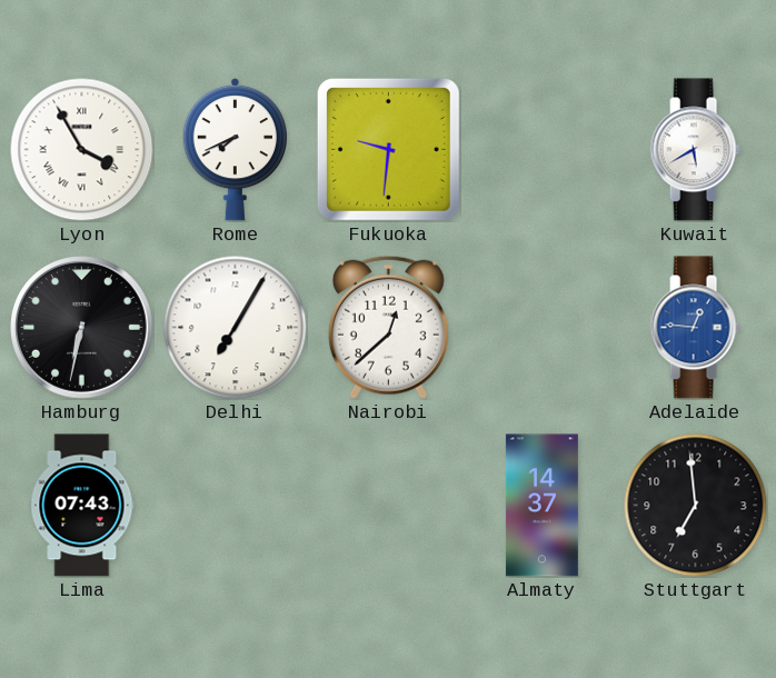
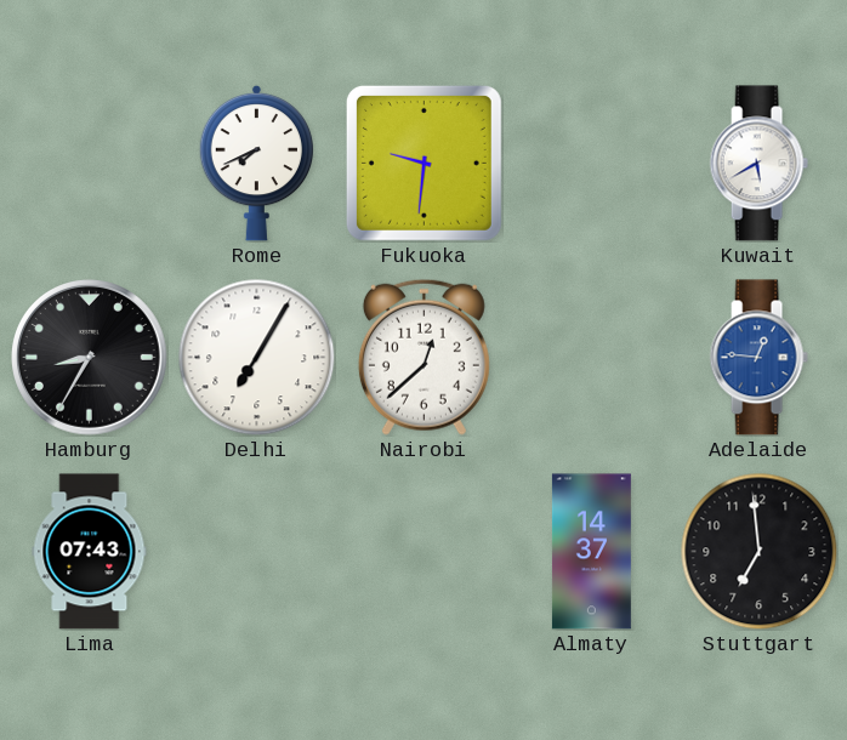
Lyon: 3:55 -> none (81, 149)
Hamburg: 6:32 -> 8:35 (90, 358)
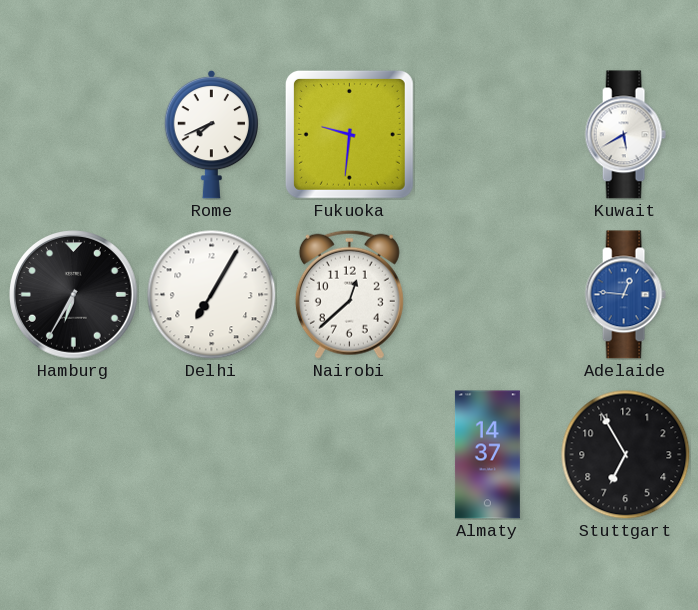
Hamburg: 8:35 -> 6:35 (74, 295)
Lima: 07:43 -> none (90, 552)
Stuttgart: 6:59 -> 6:55 (625, 454)
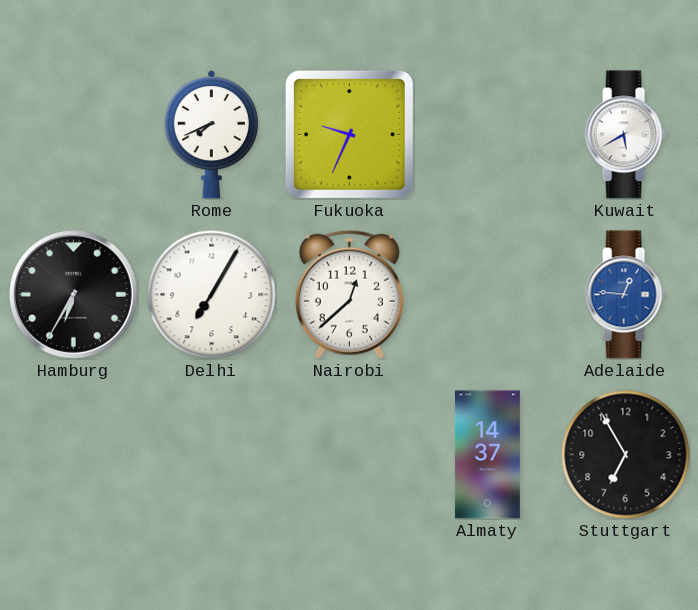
Fukuoka: 9:31 -> 9:34 (349, 134)
